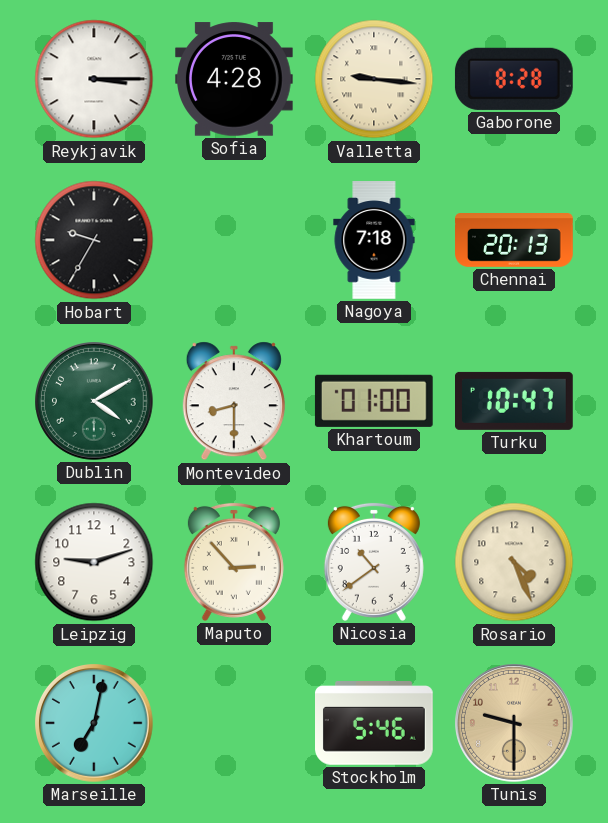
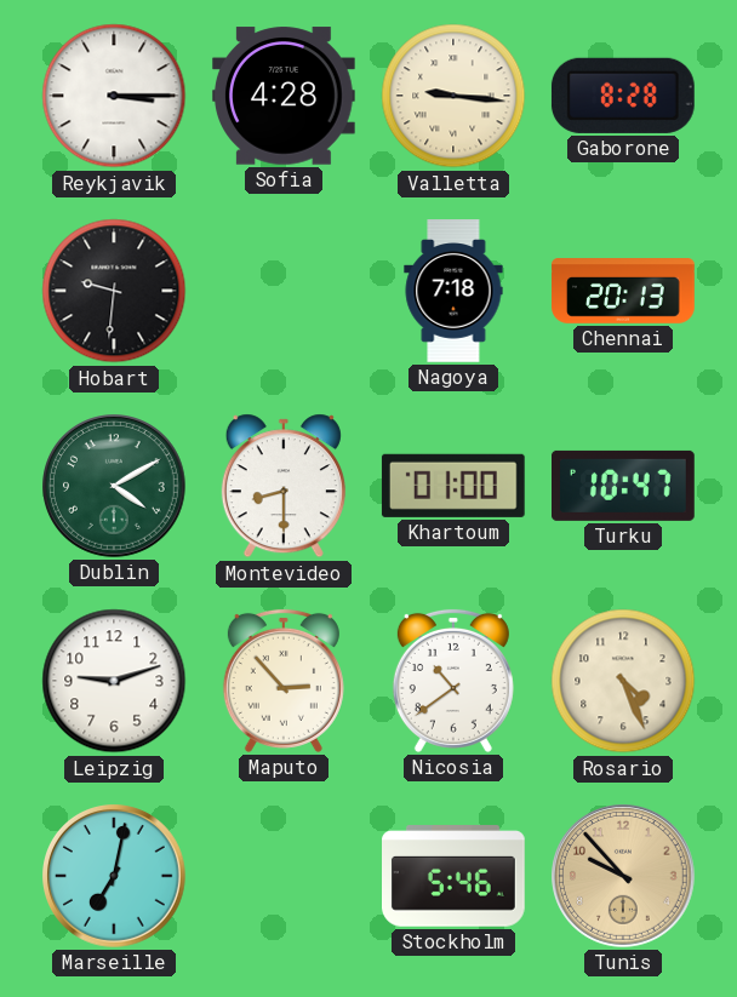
Hobart: 9:35 -> 9:31 (114, 291)
Tunis: 9:30 -> 9:53 (624, 877)
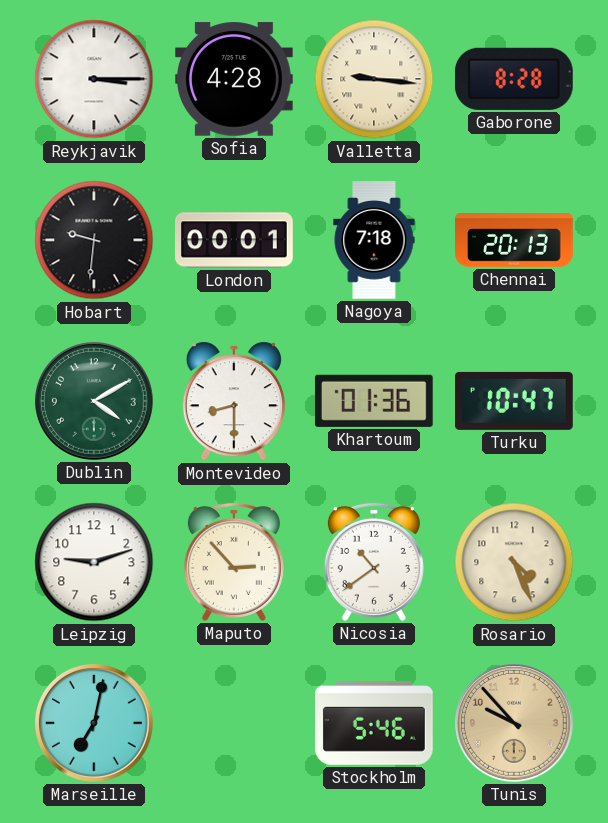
London: none -> 00:01 (235, 240)
Khartoum: 01:00 -> 01:36 (374, 401)
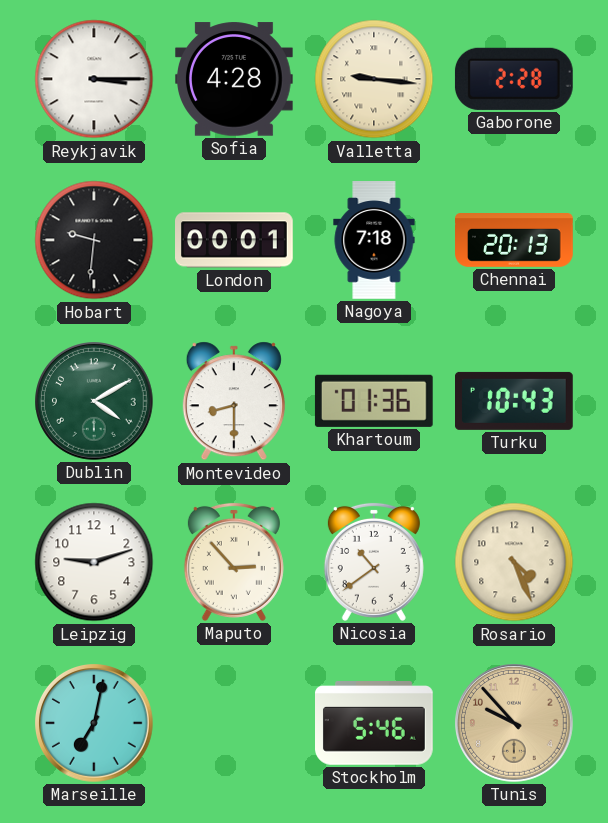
Gaborone: 8:28 -> 2:28 (514, 79)
Turku: 10:47 -> 10:43 (515, 401)
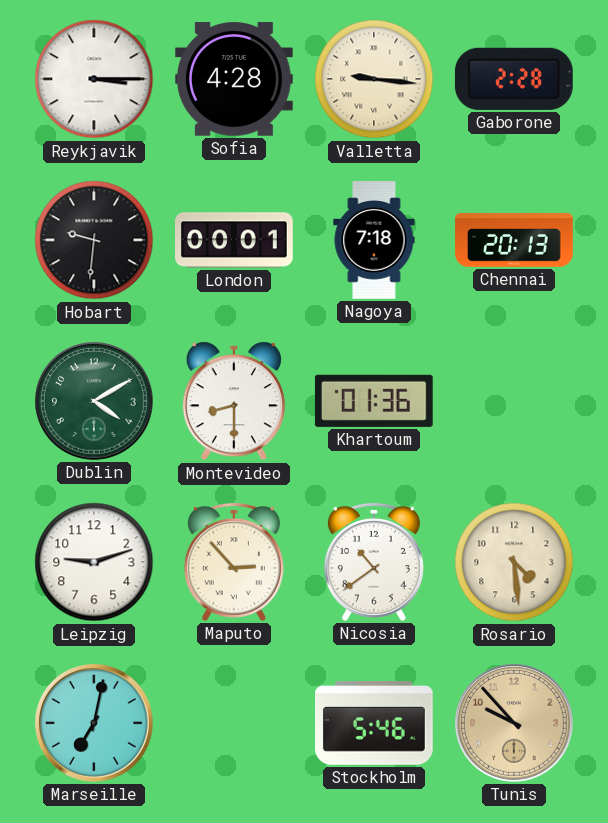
Turku: 10:43 -> none (515, 401)
Rosario: 4:26 -> 4:29 (514, 562)
